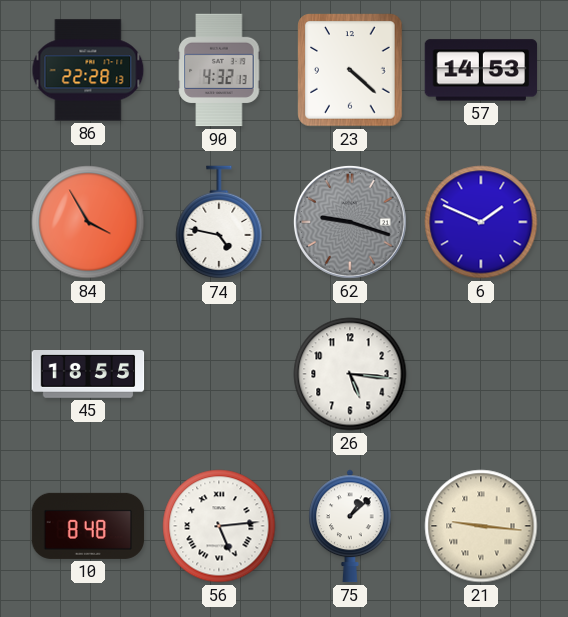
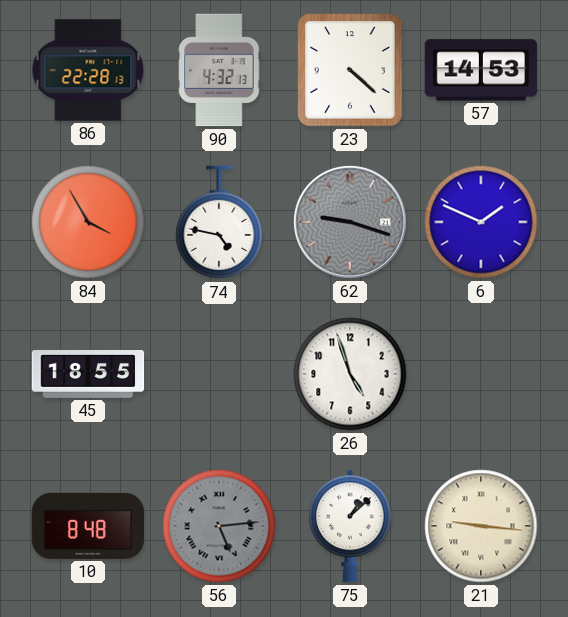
26: 5:16 -> 4:57 (350, 374)
56 dial: white -> grey (219, 526)
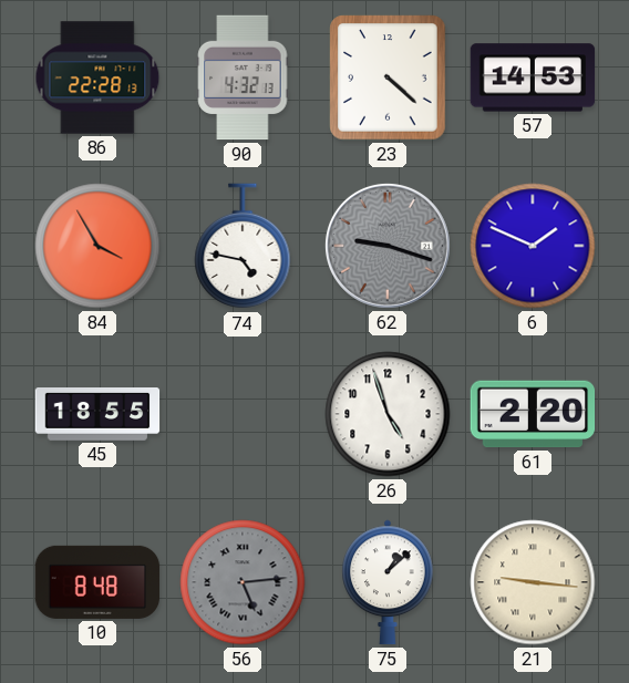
61: none -> 2:20 (533, 414)
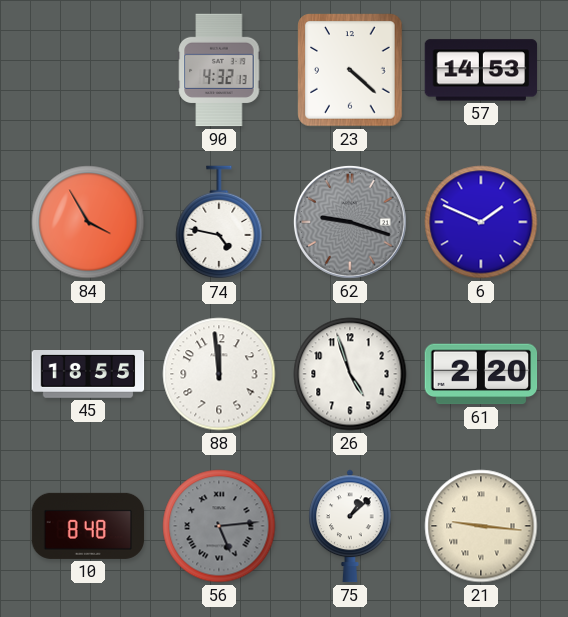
86: 22:28 -> none (97, 77)
88: none -> 11:59 (219, 374)
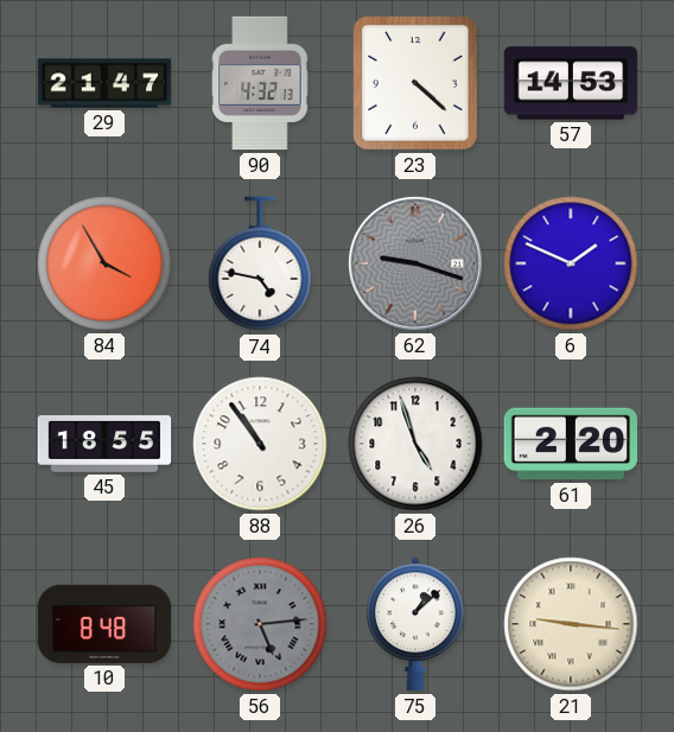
29: none -> 21:47 (104, 83)
88: 11:59 -> 10:54 (260, 444)
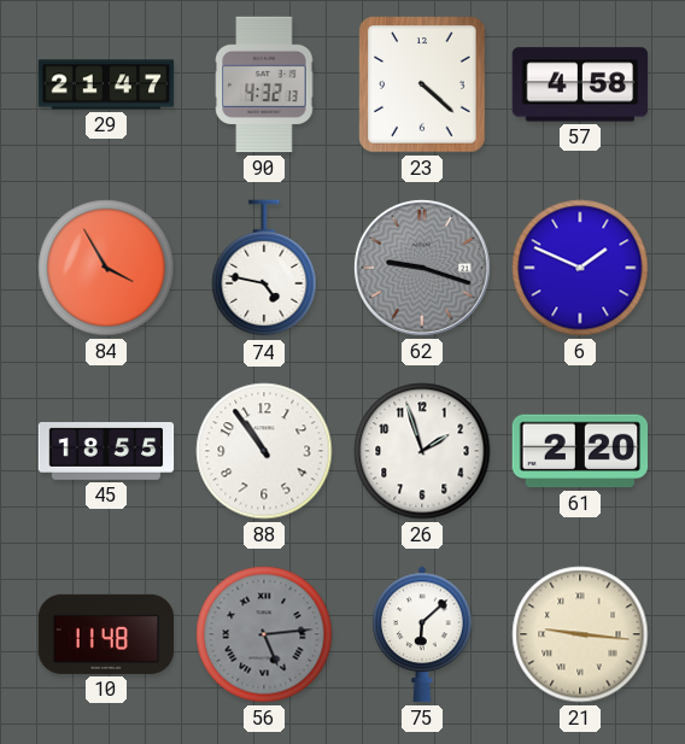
57: 14:53 -> 4:58 (580, 84)
26: 4:57 -> 1:57 (422, 451)
10: 8:48 -> 11:48 (106, 634)
75: 1:08 -> 6:08 (422, 634)
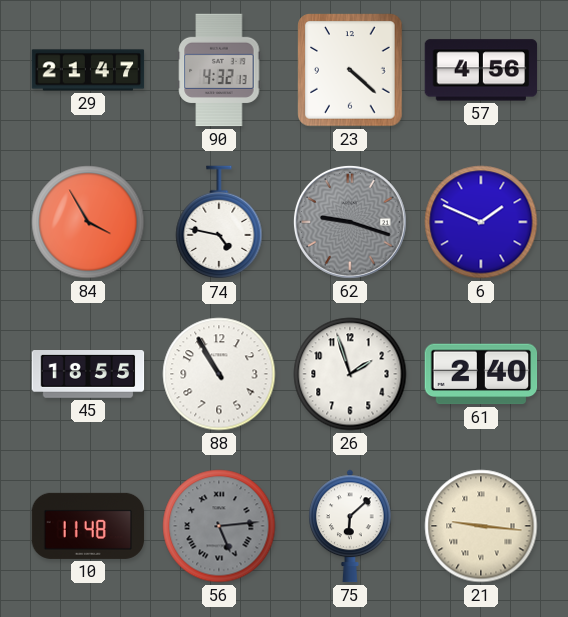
57: 4:58 -> 4:56 (481, 70)
88: 10:54 -> 10:55 (219, 374)
61: 2:20 -> 2:40 (481, 374)
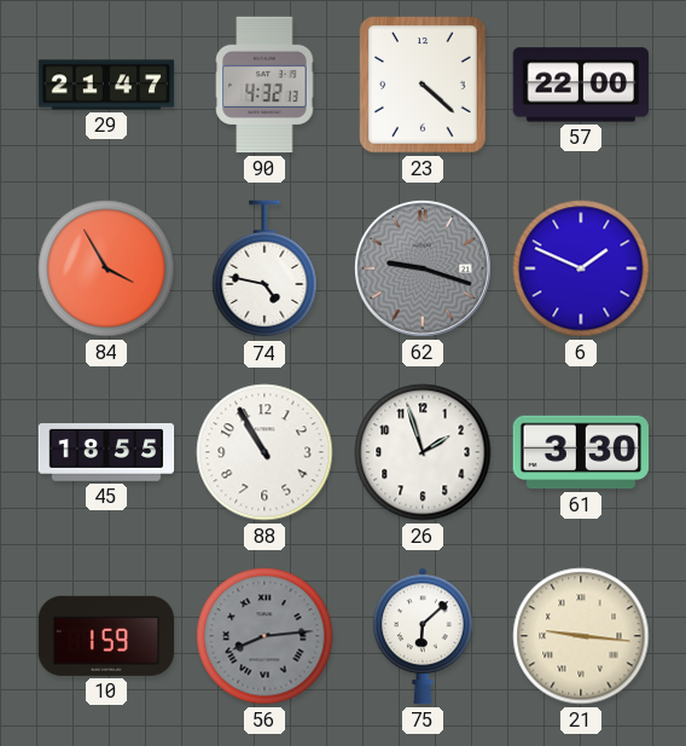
57: 4:56 -> 22:00 (581, 85)
61: 2:40 -> 3:30 (581, 452)
10: 11:48 -> 1:59 (106, 636)
56: 5:14 -> 8:14 (264, 636)
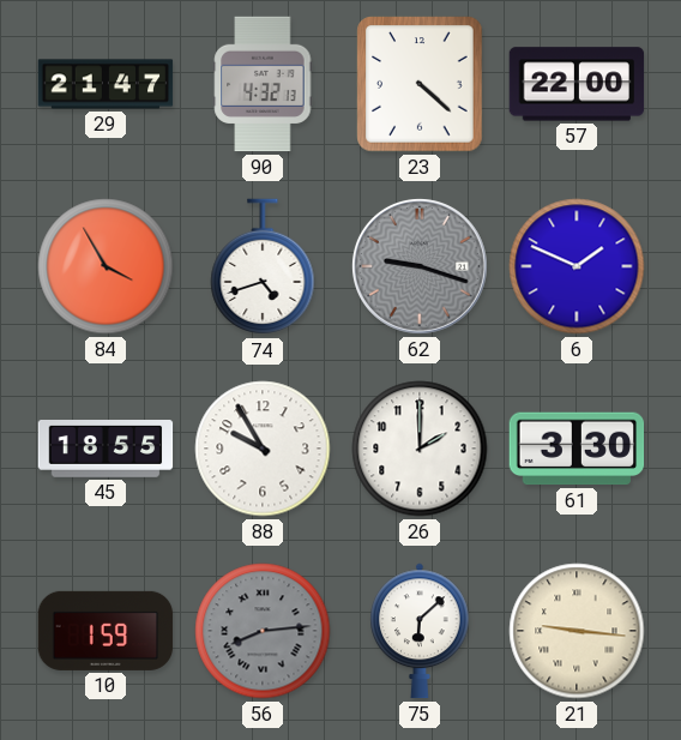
74: 4:47 -> 4:42 (263, 267)
88: 10:55 -> 9:55 (263, 449)
26: 1:57 -> 2:00 (420, 449)
